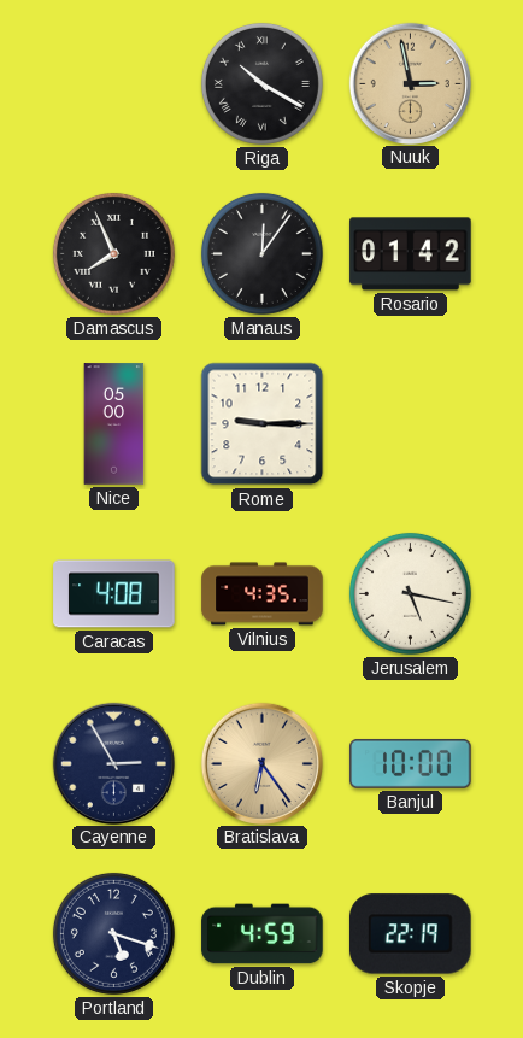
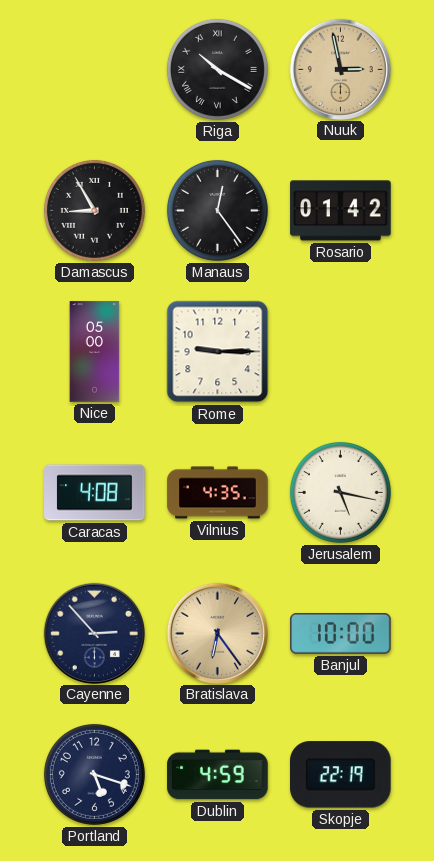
Damascus: 7:56 -> 8:55 (94, 210)
Manaus: 12:06 -> 12:24 (217, 210)
Cayenne: 2:55 -> 2:53 (94, 633)
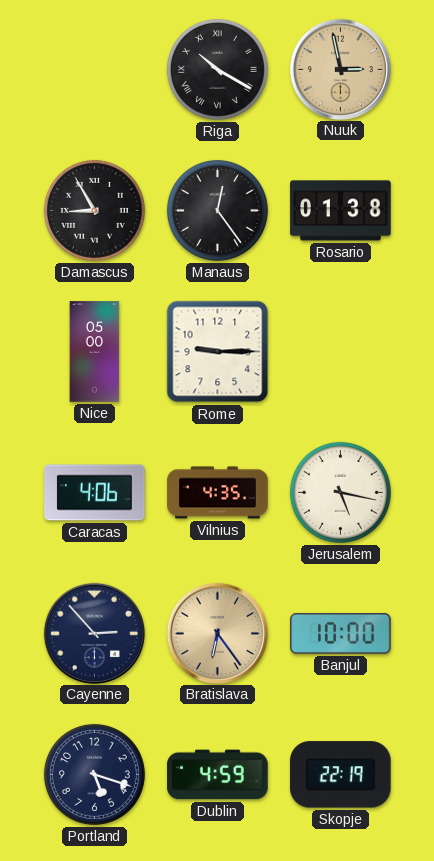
Rosario: 01:42 -> 01:38 (341, 211)
Caracas: 4:08 -> 4:06 (95, 493)
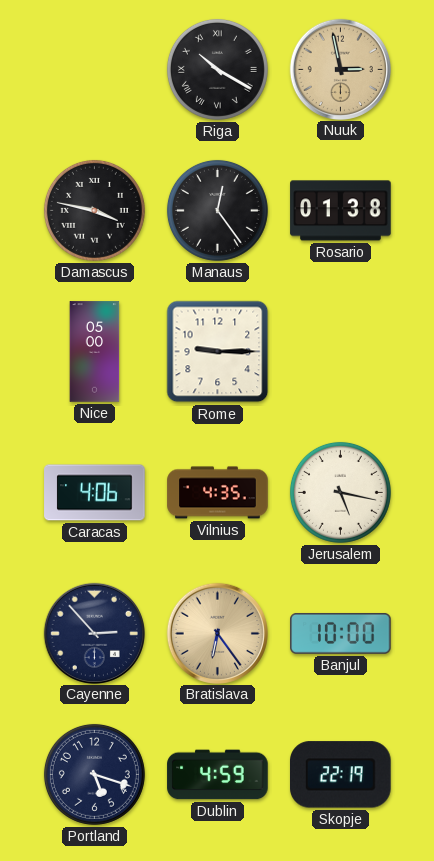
Damascus: 8:55 -> 3:47 (94, 210)
